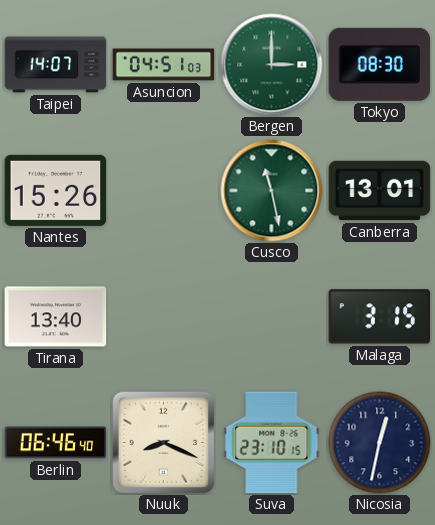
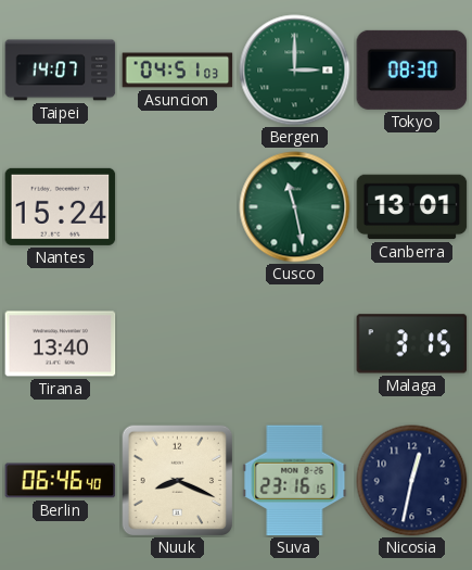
Nantes: 15:26 -> 15:24 (61, 206)
Suva: 23:10 -> 23:16 (295, 481)
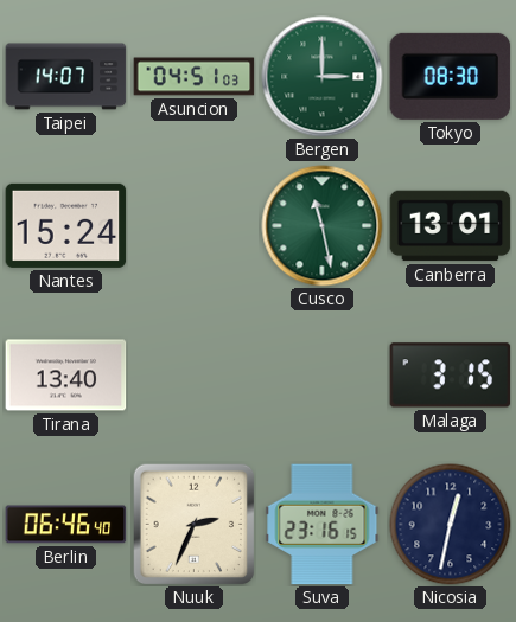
Nuuk: 8:19 -> 2:34 (193, 524)
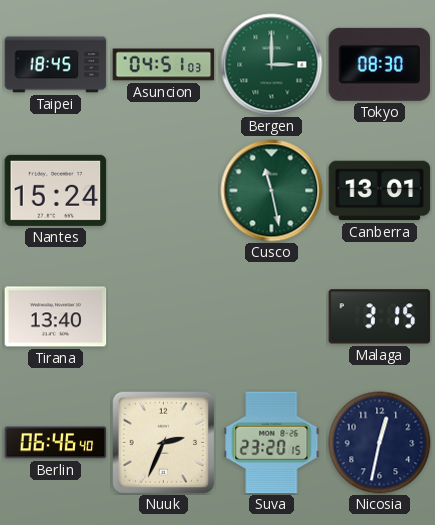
Taipei: 14:07 -> 18:45 (56, 65)
Suva: 23:16 -> 23:20 (272, 443)
